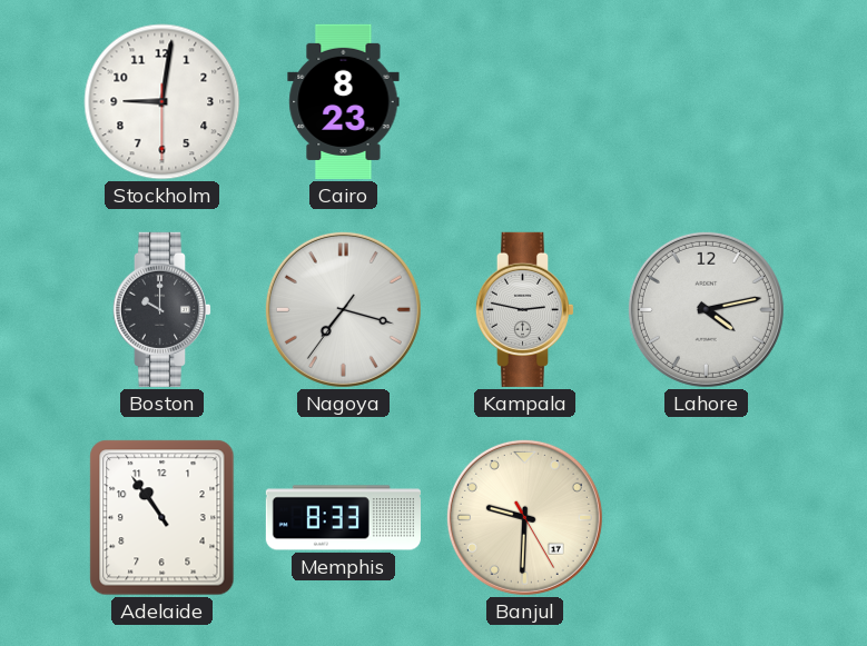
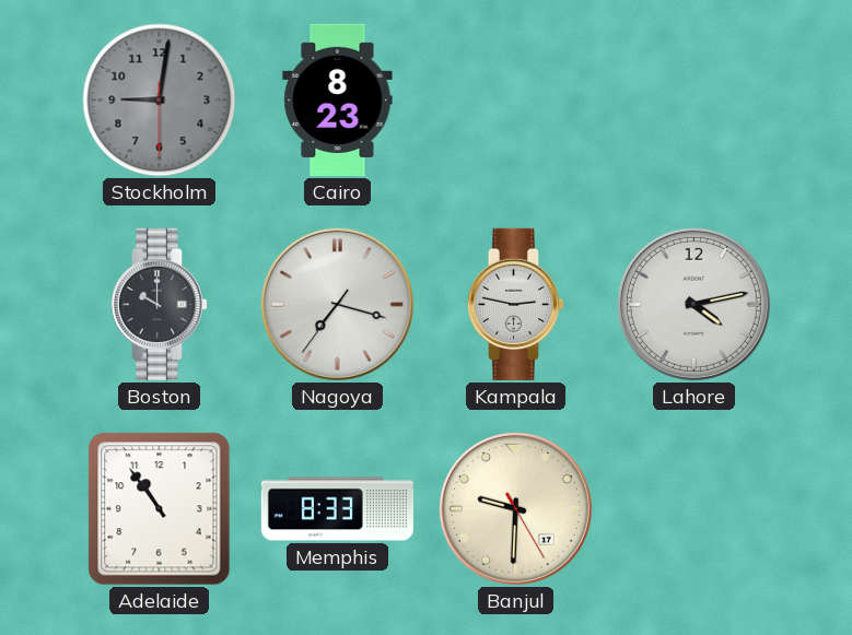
Stockholm dial: white -> grey (160, 101)
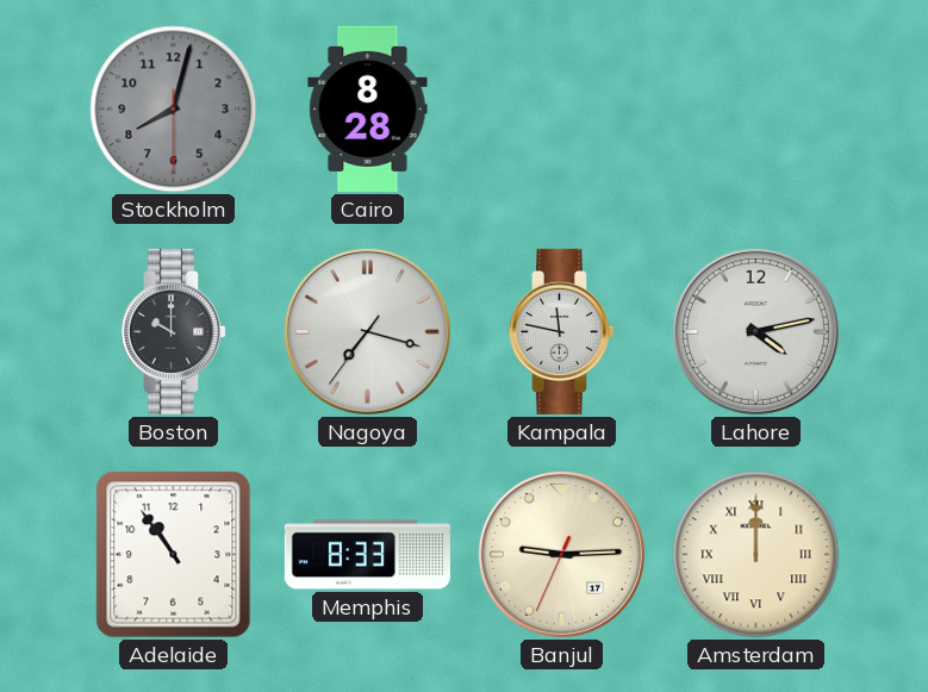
Stockholm: 9:01 -> 8:02 (174, 110)
Cairo: 8:23 -> 8:28 (368, 108)
Kampala: 2:47 -> 11:47 (561, 331)
Banjul: 9:30 -> 9:14 (561, 554)
Amsterdam: none -> 12:00 (756, 555)
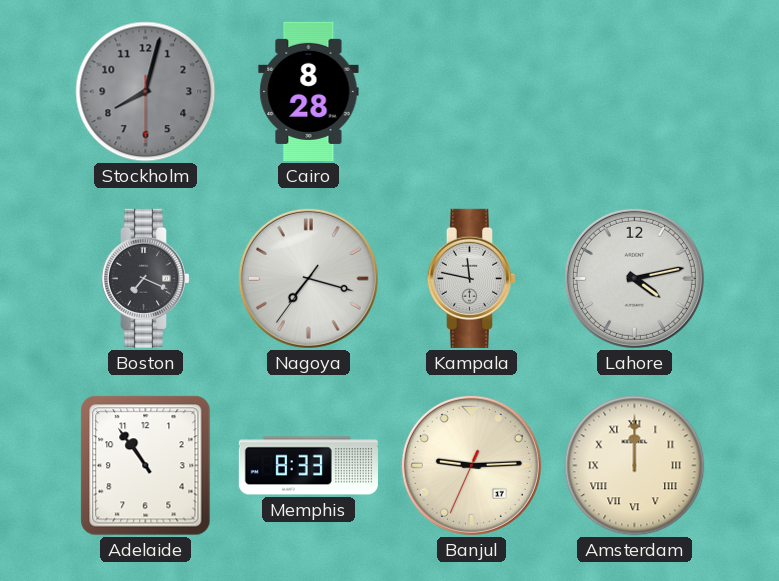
Boston: 10:00 -> 7:19 (145, 278)
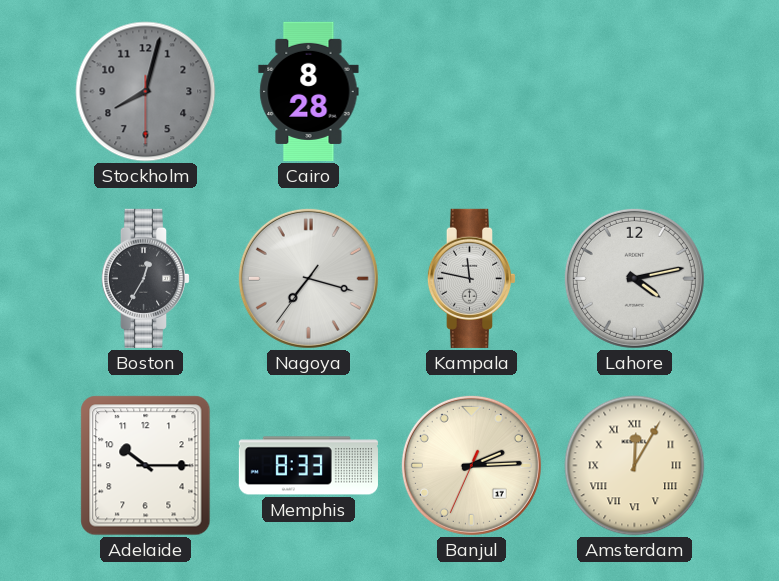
Boston: 7:19 -> 12:35 (145, 278)
Adelaide: 10:54 -> 10:15 (146, 466)
Banjul: 9:14 -> 2:14 (471, 465)
Amsterdam: 12:00 -> 12:05 (635, 466)
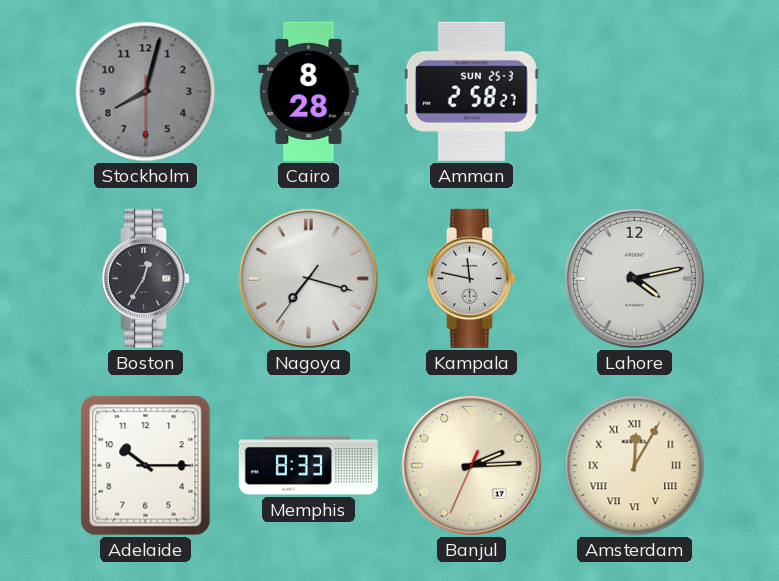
Amman: none -> 2:58 (471, 91)
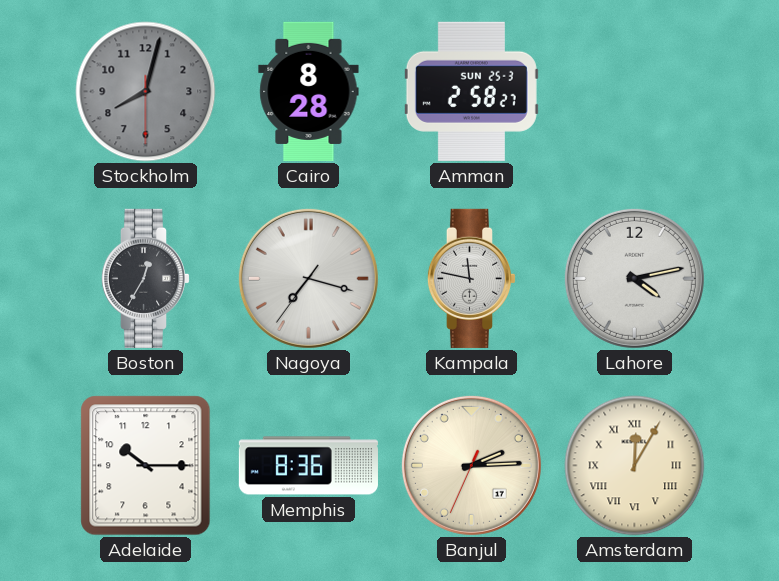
Memphis: 8:33 -> 8:36 (308, 466)
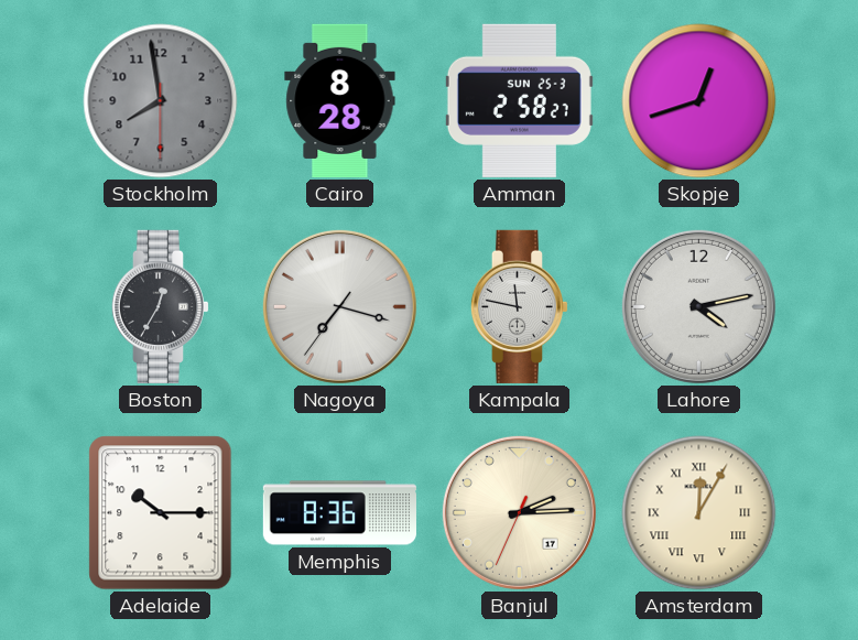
Stockholm: 8:02 -> 7:58 (161, 101)
Skopje: none -> 12:42 (699, 101)
